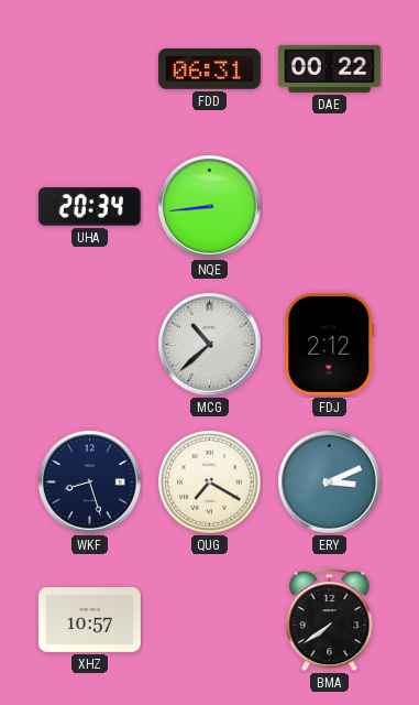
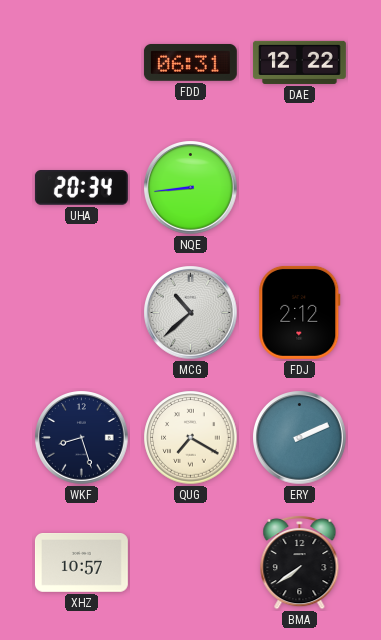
DAE: 00:22 -> 12:22 (299, 62)
ERY: 3:11 -> 2:11 (300, 438)
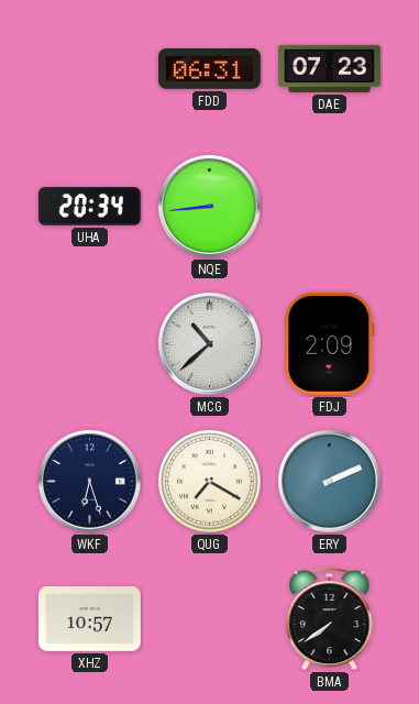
DAE: 12:22 -> 07:23 (329, 68)
FDJ: 2:12 -> 2:09 (330, 343)
WKF: 8:27 -> 6:27 (90, 482)
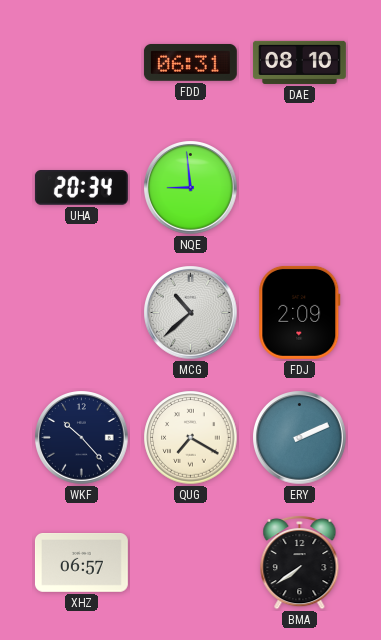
DAE: 07:23 -> 08:10 (299, 62)
NQE: 8:44 -> 8:59 (191, 188)
WKF: 6:27 -> 10:23 (82, 438)
XHZ: 10:57 -> 06:57 (81, 563)
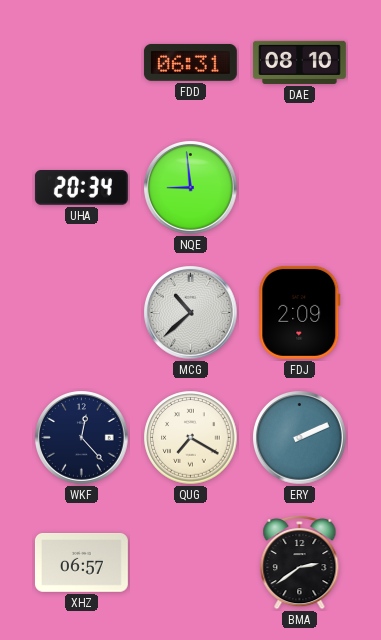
WKF: 10:23 -> 12:23 (82, 438)
BMA: 7:39 -> 2:39 (300, 562)
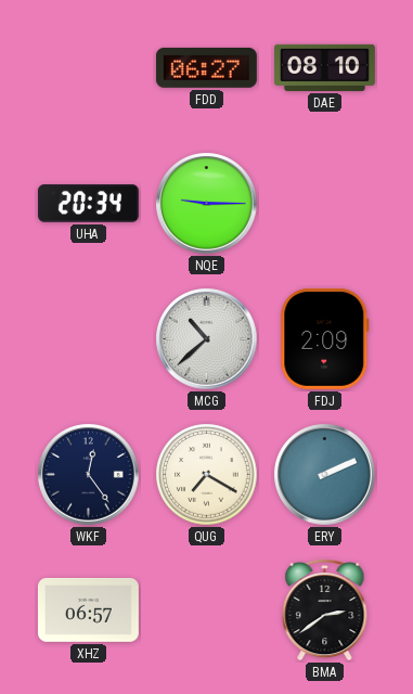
FDD: 06:31 -> 06:27 (206, 67)
NQE: 8:59 -> 9:15 (207, 204)
WKF: 12:23 -> 12:24 (89, 475)
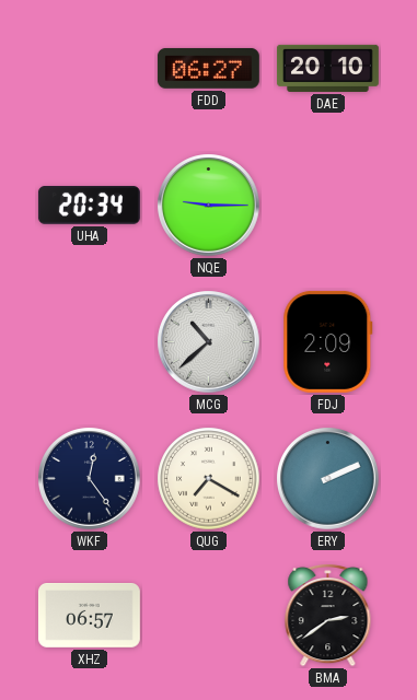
DAE: 08:10 -> 20:10 (327, 68)
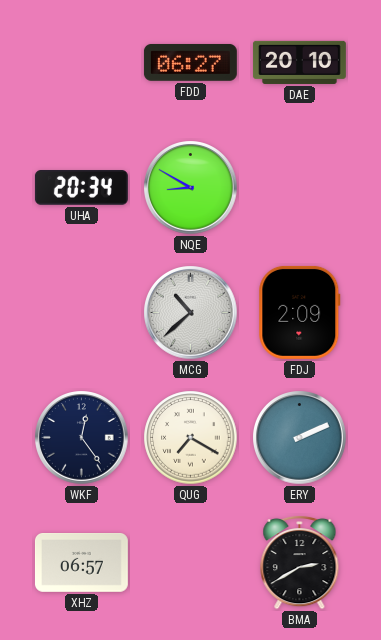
NQE: 9:15 -> 8:50 (191, 188)
BMA: 2:39 -> 2:40 (300, 562)
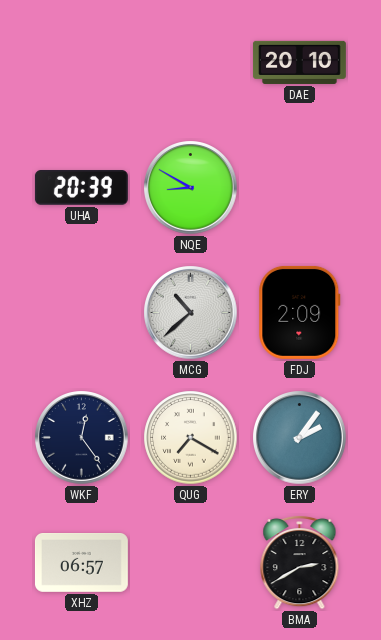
FDD: 06:27 -> none (190, 62)
UHA: 20:34 -> 20:39 (81, 188)
ERY: 2:11 -> 2:06 (300, 438)
